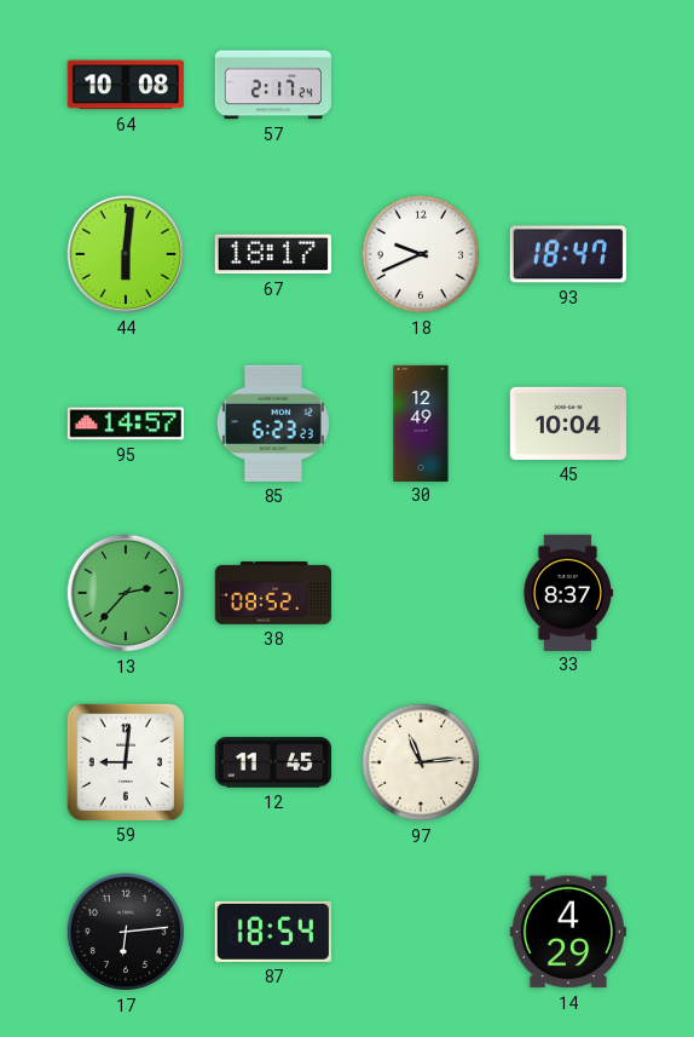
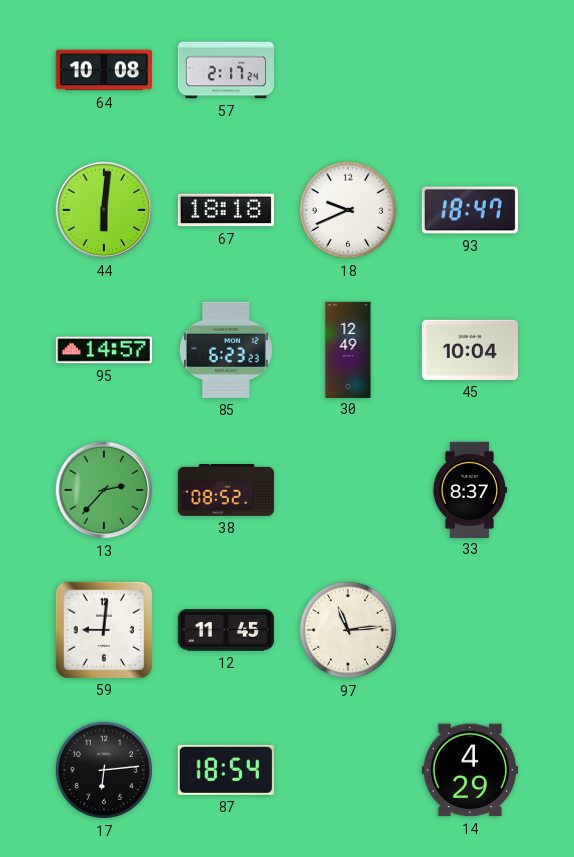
67: 18:17 -> 18:18 (226, 210)
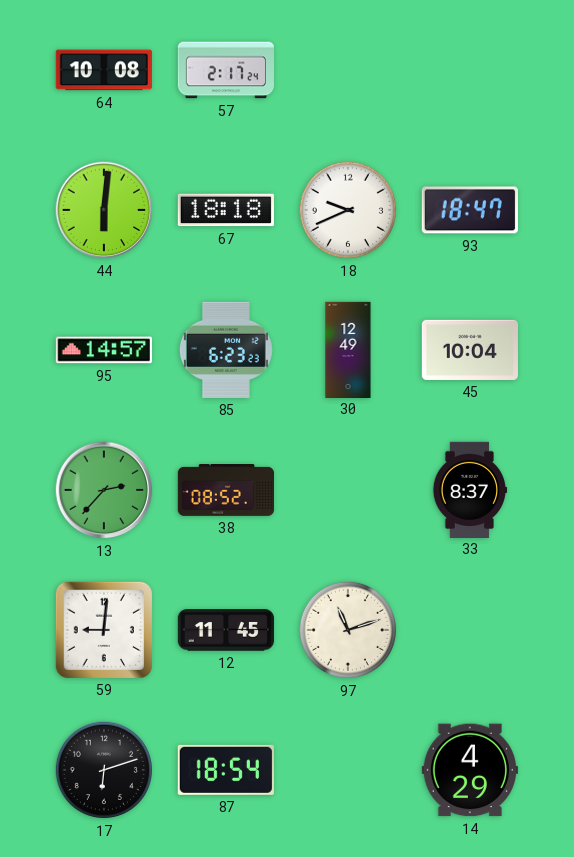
97: 11:14 -> 11:12 (348, 630)
17: 6:14 -> 6:12 (104, 770)
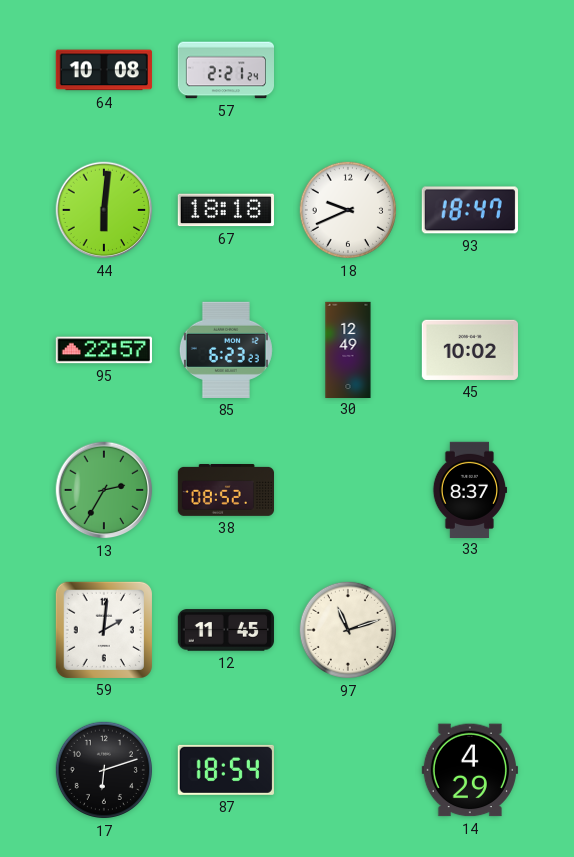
57: 2:17 -> 2:21 (225, 70)
95: 14:57 -> 22:57 (104, 350)
45: 10:04 -> 10:02 (470, 350)
13: 2:37 -> 2:35 (104, 490)
59: 9:01 -> 2:01 (104, 630)
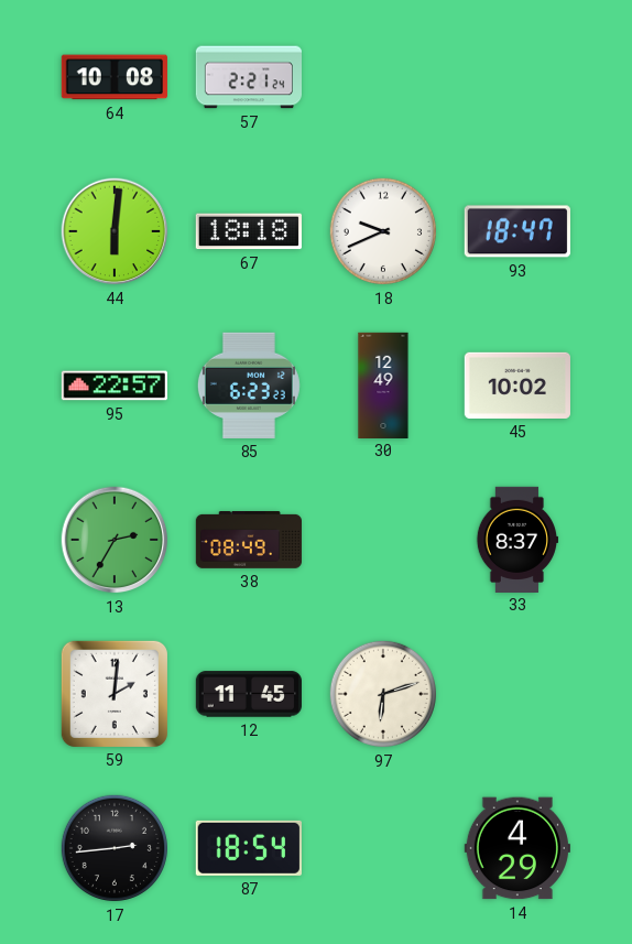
38: 08:52 -> 08:49 (248, 541)
97: 11:12 -> 6:12 (383, 694)
17: 6:12 -> 2:44 (115, 848)
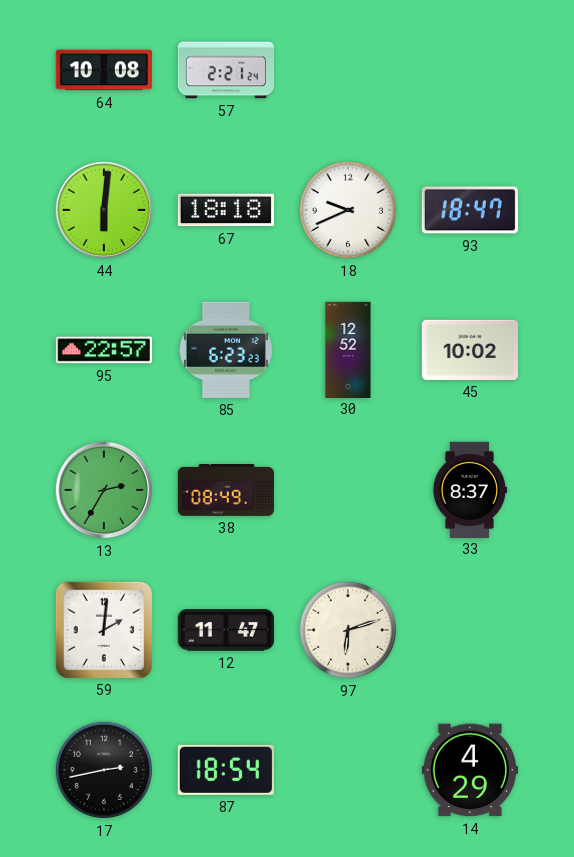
30: 12:49 -> 12:52 (348, 349)
12: 11:45 -> 11:47 (226, 630)
17: 2:44 -> 2:43 (104, 770)
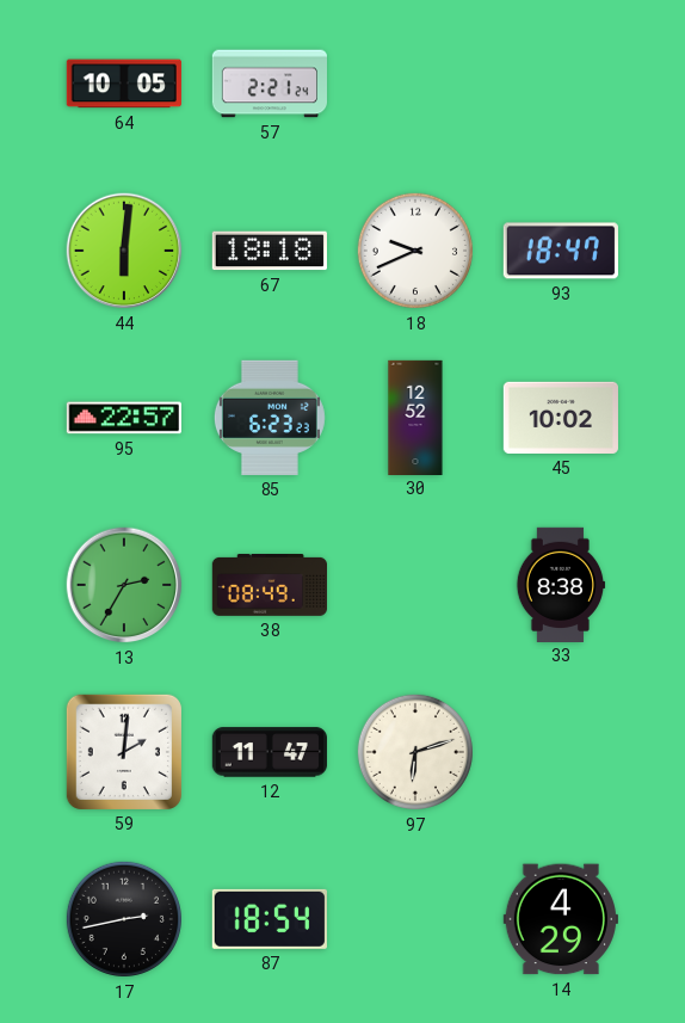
64: 10:08 -> 10:05 (124, 84)
33: 8:37 -> 8:38 (561, 584)
